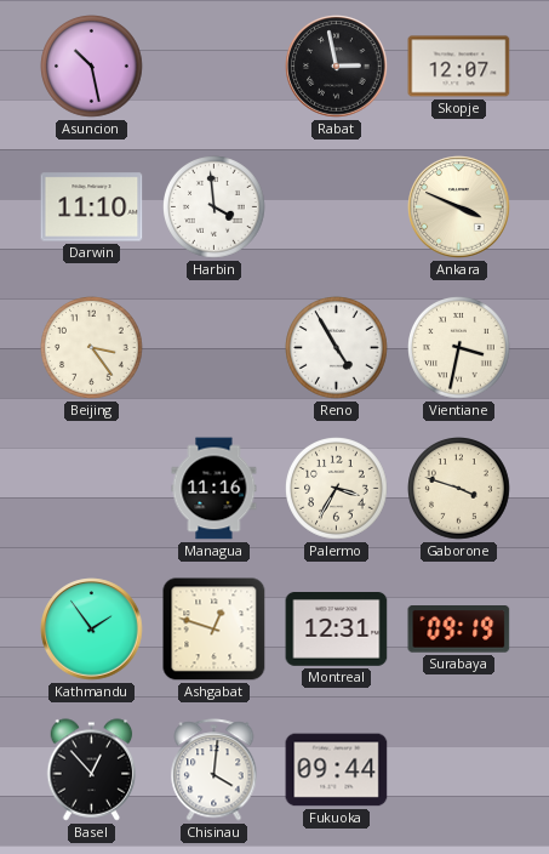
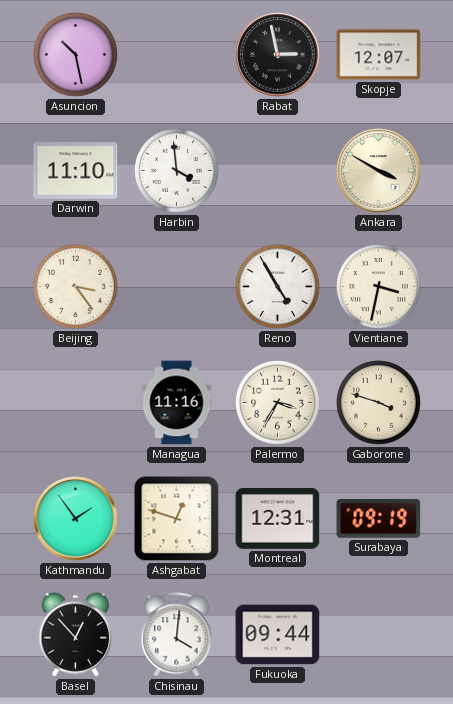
Ankara: 3:49 -> 3:50 (379, 171)
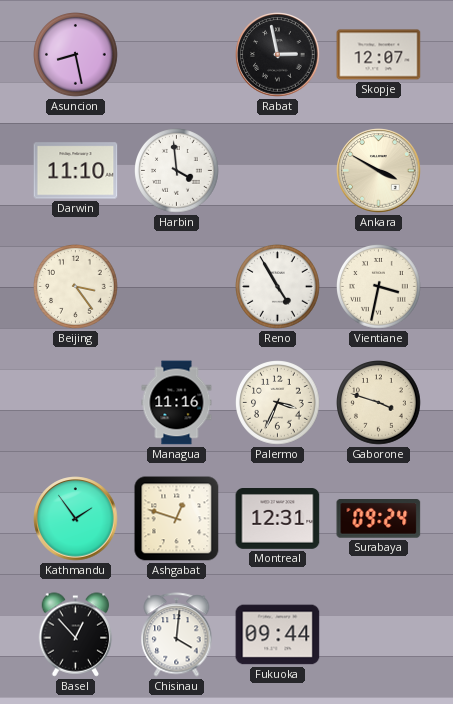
Asuncion: 10:28 -> 8:28 (76, 55)
Palermo: 3:35 -> 3:34 (278, 403)
Surabaya: 09:19 -> 09:24 (379, 519)
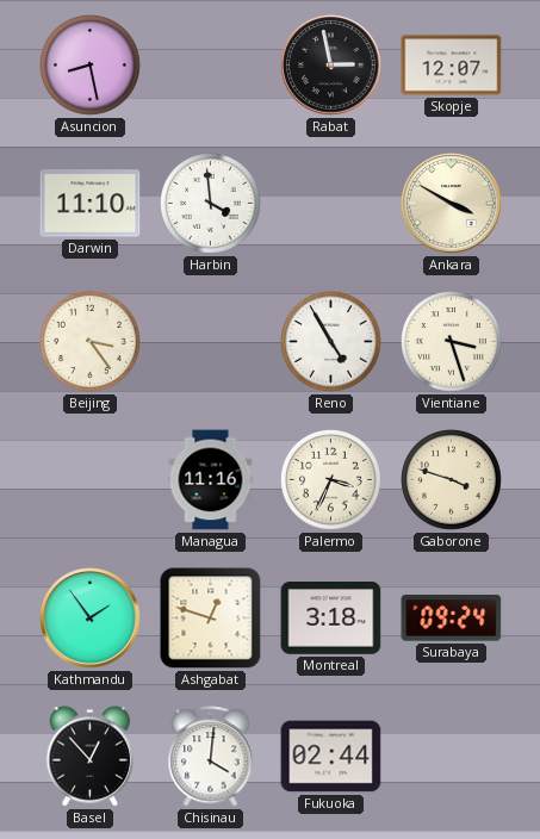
Vientiane: 3:32 -> 3:27 (452, 342)
Montreal: 12:31 -> 3:18 (331, 619)
Fukuoka: 09:44 -> 02:44 (331, 757)
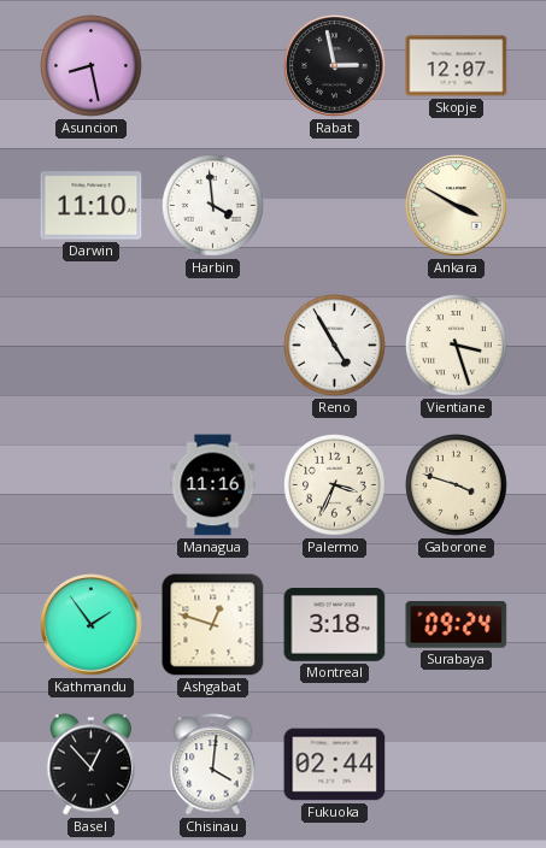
Beijing: 3:24 -> none (91, 342)
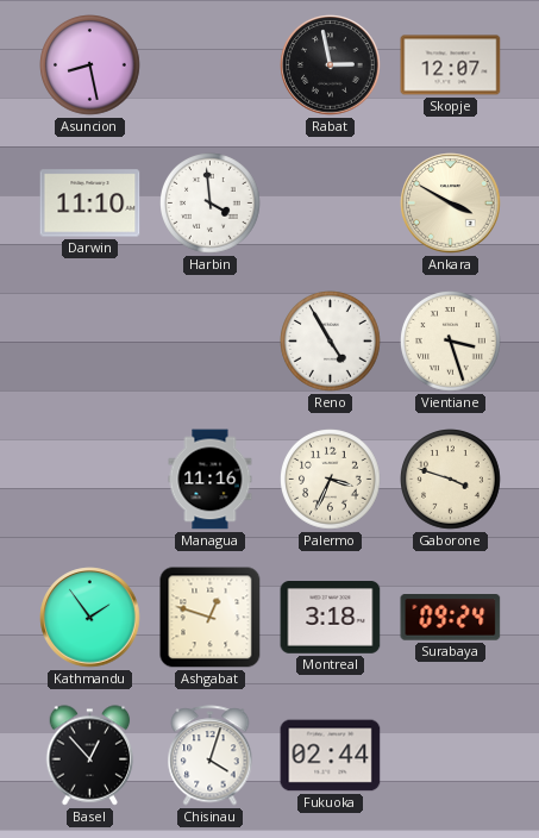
Chisinau: 4:01 -> 4:03 (211, 756)
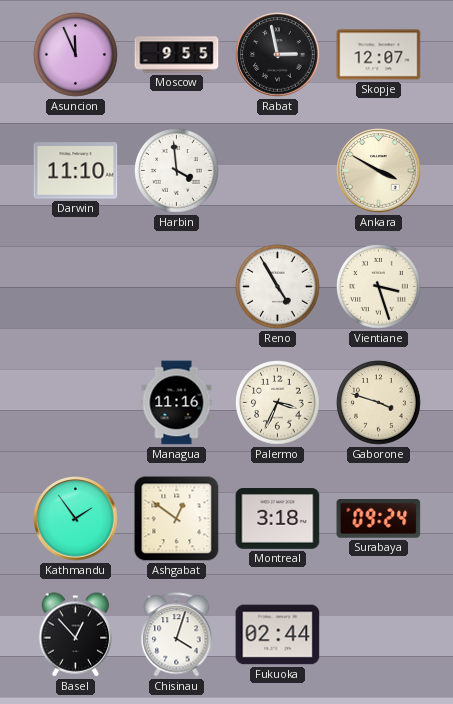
Asuncion: 8:28 -> 11:56 (76, 55)
Moscow: none -> 9:55 (177, 55)
Ashgabat: 12:48 -> 12:51 (177, 519)
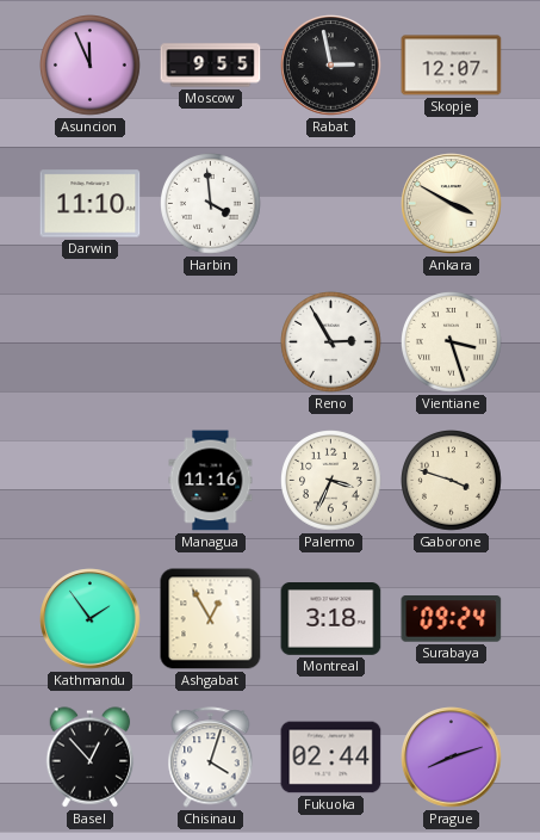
Reno: 4:55 -> 2:55 (331, 342)
Ashgabat: 12:51 -> 12:55 (211, 619)
Prague: none -> 8:12 (452, 758)
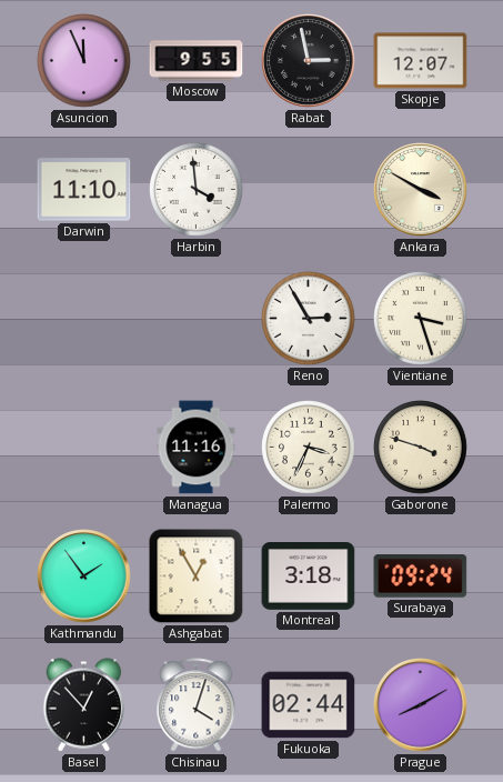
Prague: 8:12 -> 8:10 (421, 705)
